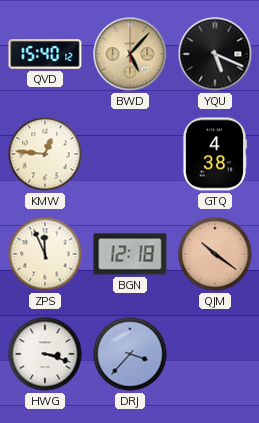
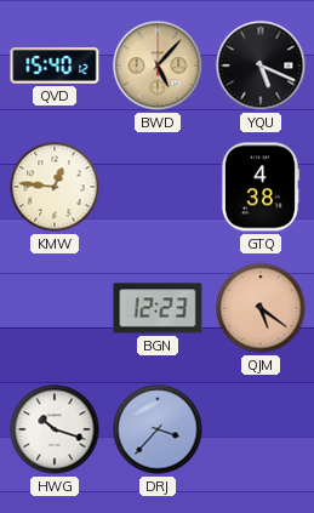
ZPS: 11:56 -> none (45, 254)
BGN: 12:18 -> 12:23 (158, 308)
QJM: 10:21 -> 5:21 (261, 308)
HWG: 3:18 -> 10:18 (55, 429)
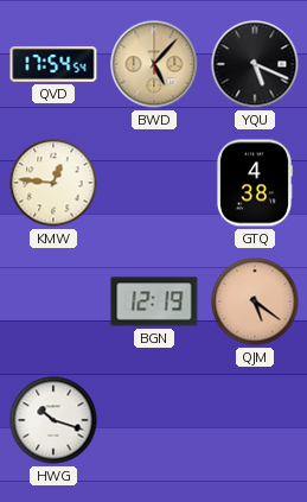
QVD: 15:40 -> 17:54 (53, 64)
BGN: 12:23 -> 12:19 (154, 301)
DRJ: 3:37 -> none (158, 429)
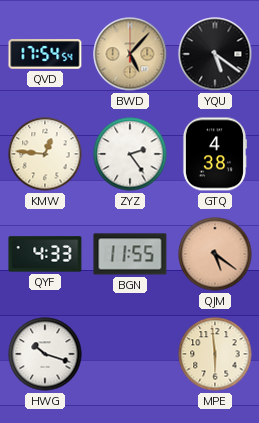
YQU: 5:19 -> 5:21 (215, 54)
ZYZ: none -> 2:24 (130, 154)
QYF: none -> 4:33 (45, 254)
BGN: 12:19 -> 11:55 (130, 254)
MPE: none -> 5:59 (215, 354)
